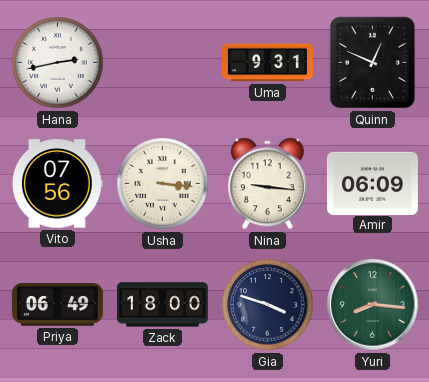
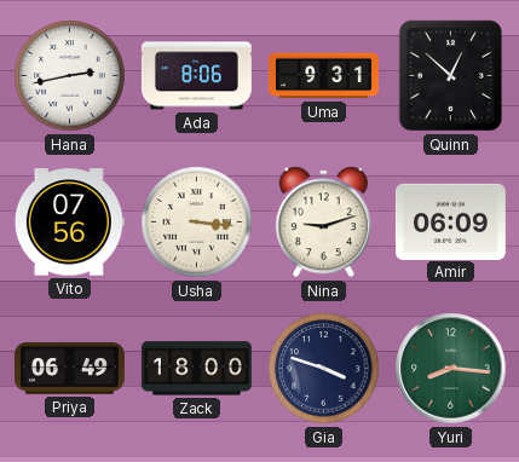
Ada: none -> 8:06 (196, 76)
Quinn: 12:49 -> 12:52 (451, 76)
Nina: 9:16 -> 9:12 (323, 223)
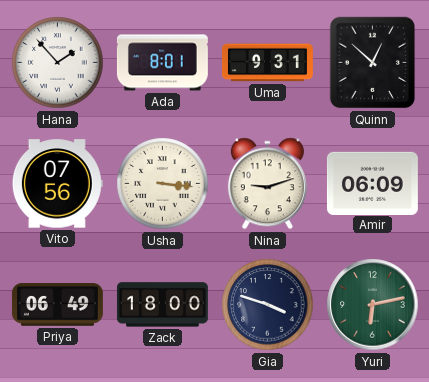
Hana: 2:43 -> 1:53 (58, 63)
Ada: 8:06 -> 8:01 (162, 63)
Yuri: 8:16 -> 6:13 (373, 305)
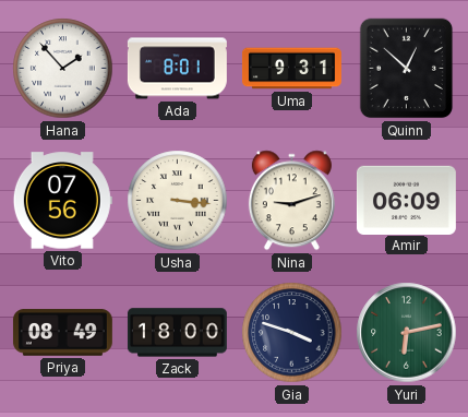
Priya: 06:49 -> 08:49 (62, 333)
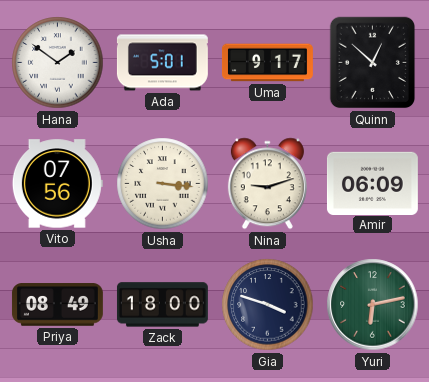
Hana: 1:53 -> 1:51 (58, 63)
Ada: 8:01 -> 5:01 (162, 63)
Uma: 9:31 -> 9:17 (267, 63)
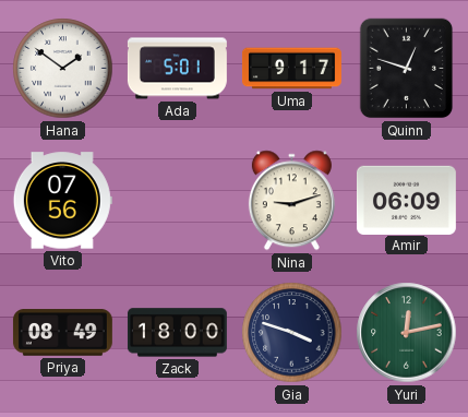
Quinn: 12:52 -> 12:48 (407, 69)
Usha: 3:16 -> none (163, 184)
Yuri: 6:13 -> 12:13 (407, 333)
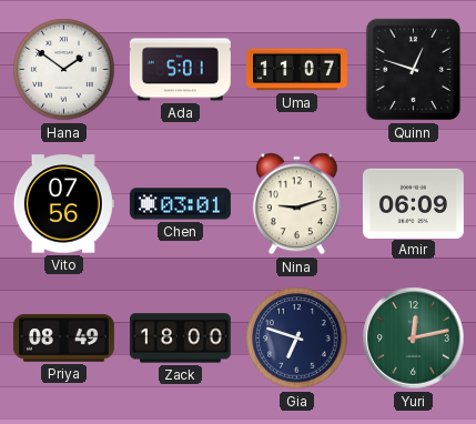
Uma: 9:17 -> 11:07 (296, 70)
Chen: none -> 03:01 (180, 204)
Gia: 3:48 -> 6:48 (297, 339)
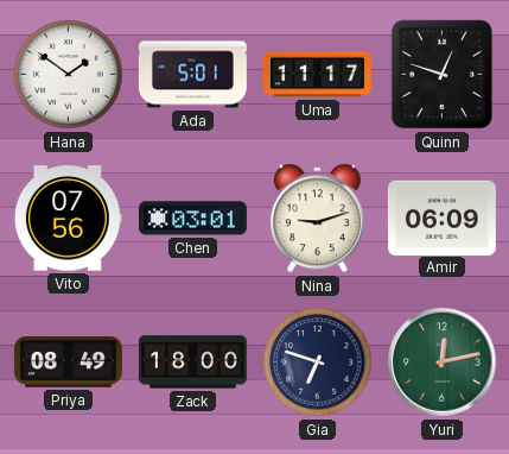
Uma: 11:07 -> 11:17 (317, 75)
